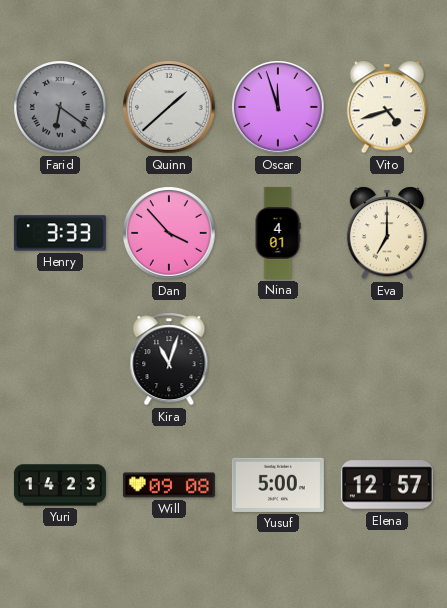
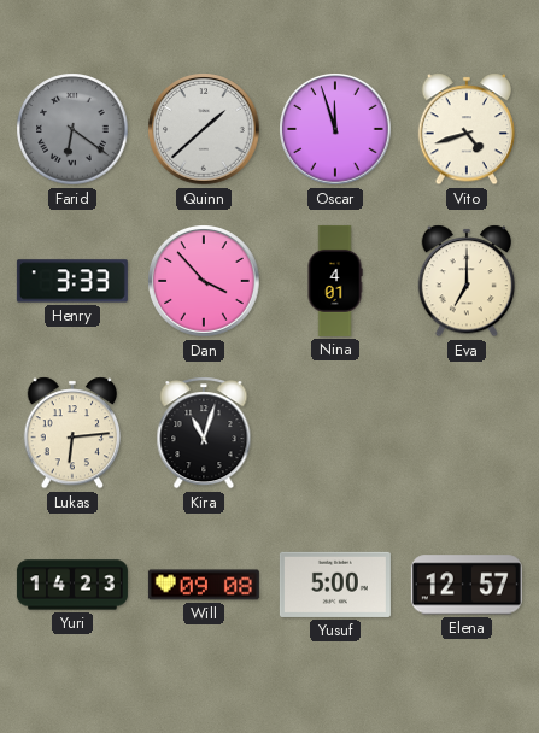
Lukas: none -> 6:14 (72, 433)
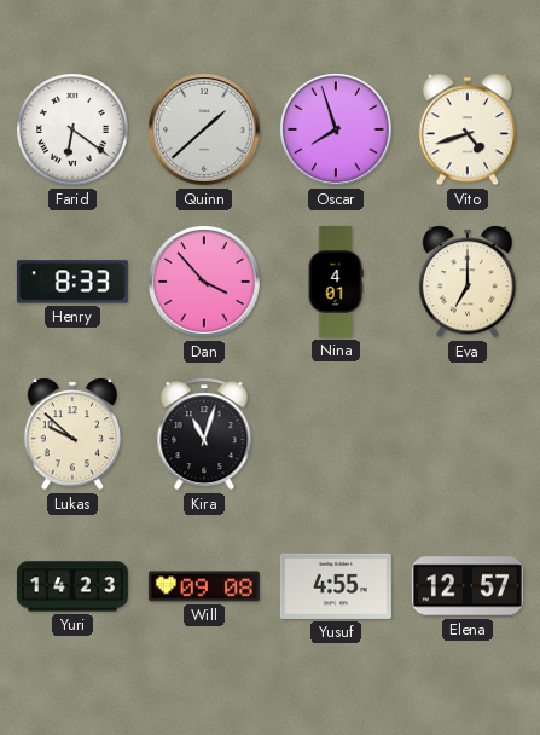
Farid dial: grey -> white (72, 129)
Oscar: 11:57 -> 7:57 (336, 129)
Henry: 3:33 -> 8:33 (72, 282)
Lukas: 6:14 -> 9:52 (72, 434)
Yusuf: 5:00 -> 4:55 (336, 586)
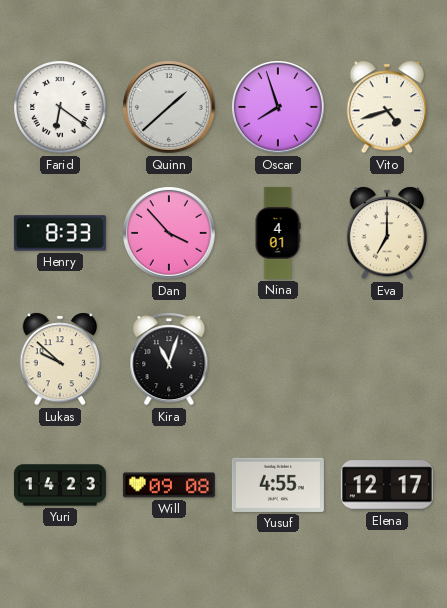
Elena: 12:57 -> 12:17 (387, 485)
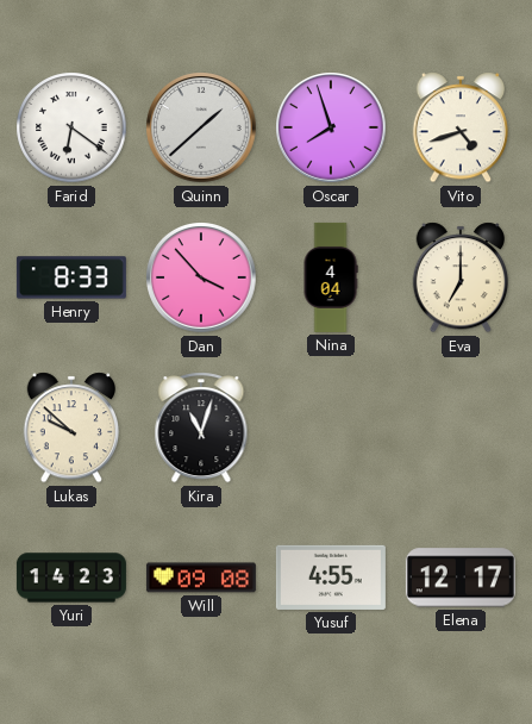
Nina: 4:01 -> 4:04 (331, 277)
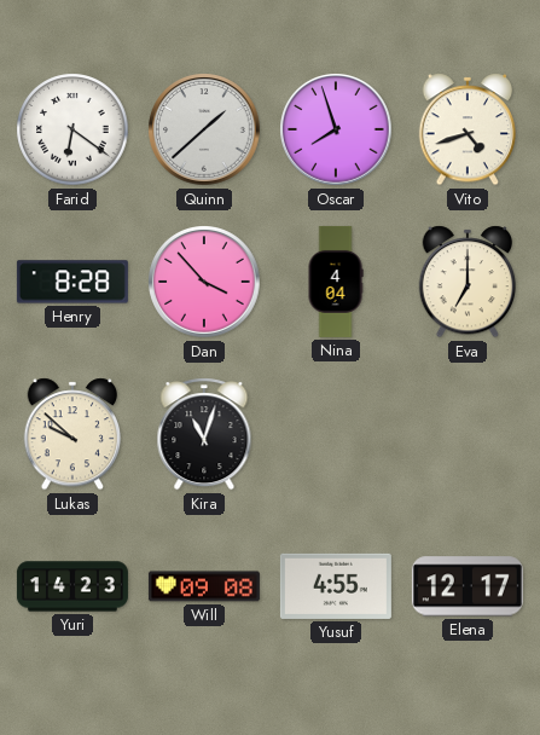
Henry: 8:33 -> 8:28 (72, 282)
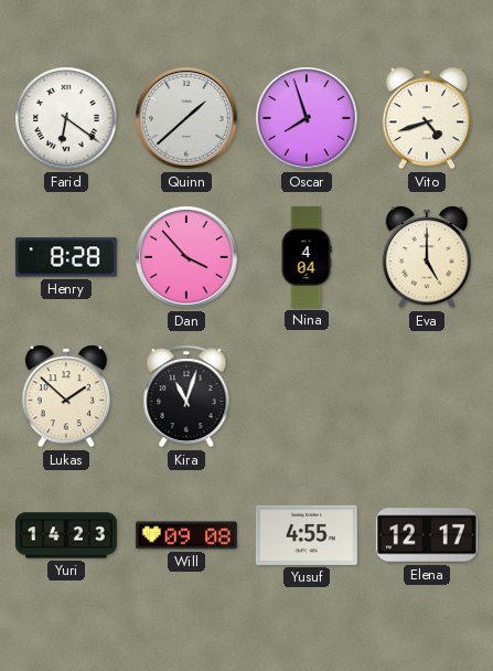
Eva: 7:00 -> 5:00 (427, 257)
Lukas: 9:52 -> 1:52 (66, 396)
